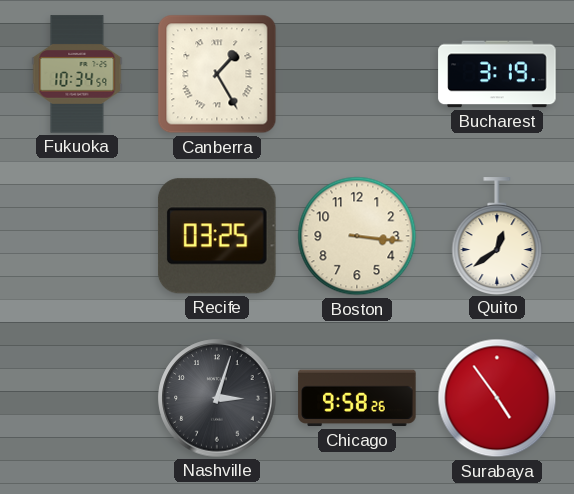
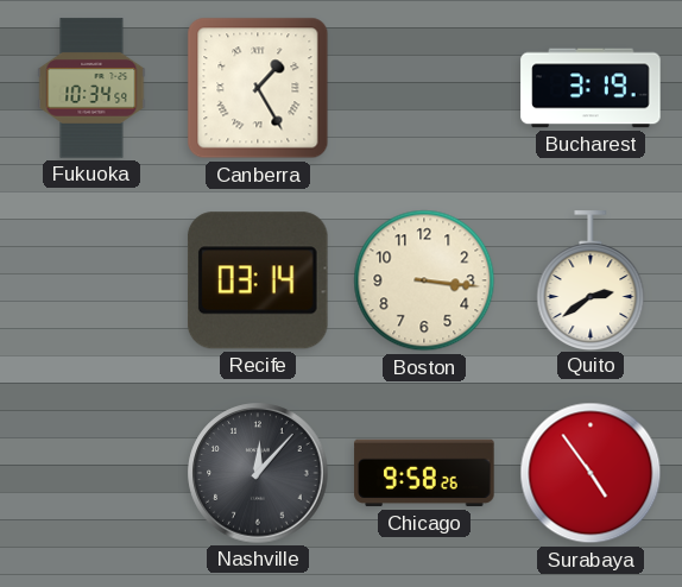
Recife: 03:25 -> 03:14 (258, 280)
Quito: 12:39 -> 2:39 (591, 280)
Nashville: 3:03 -> 12:07 (258, 473)
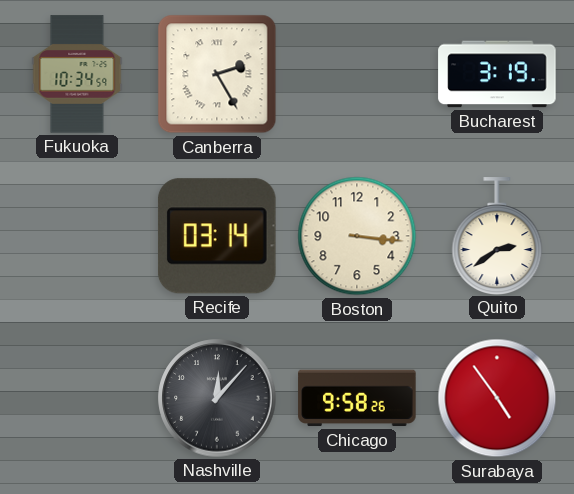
Canberra: 1:25 -> 2:25 (217, 74)
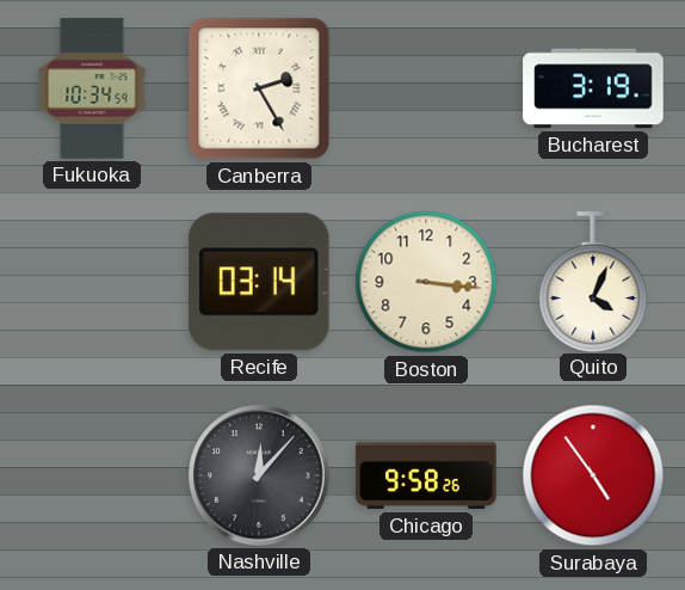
Quito: 2:39 -> 4:04 (593, 282)
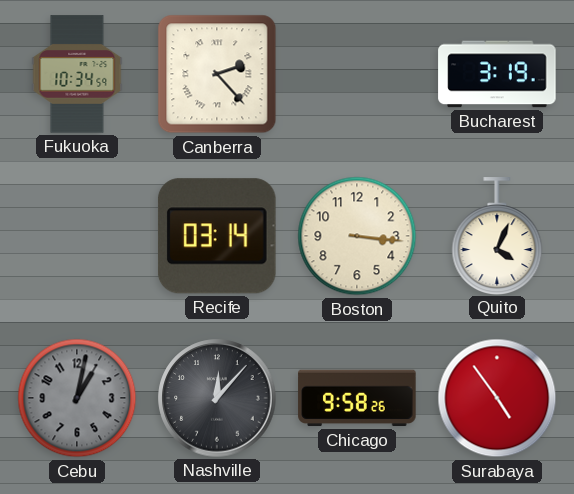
Canberra: 2:25 -> 2:23 (217, 74)
Cebu: none -> 1:02 (77, 398)
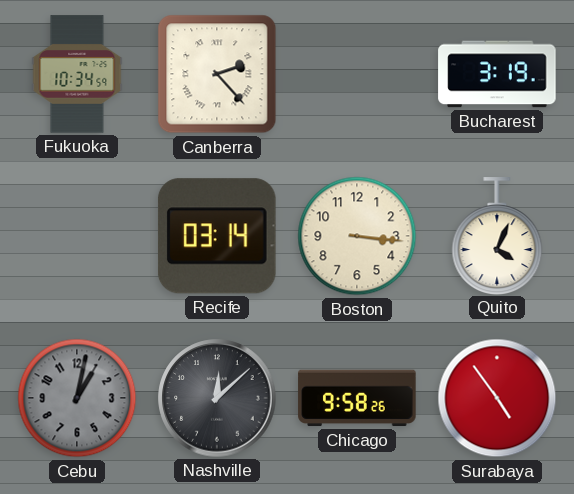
Nashville: 12:07 -> 12:08 (217, 398)
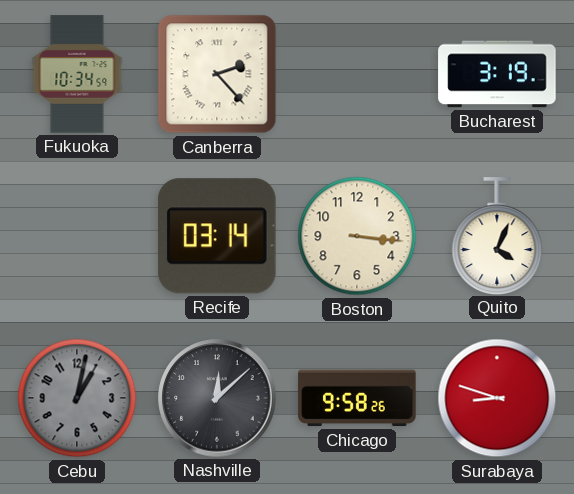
Surabaya: 4:54 -> 8:48 (497, 398)
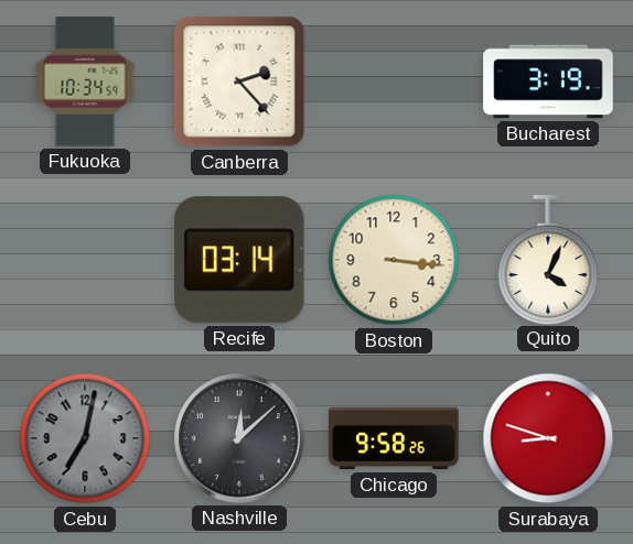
Cebu: 1:02 -> 7:02 (85, 438)
